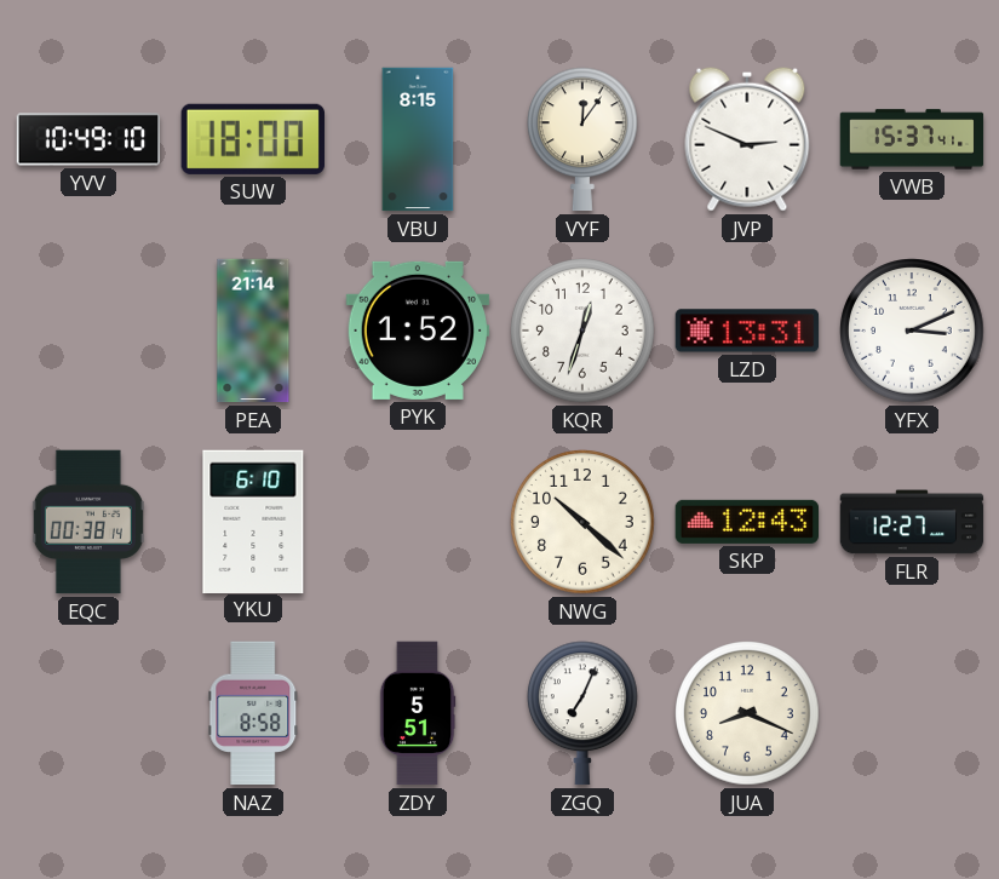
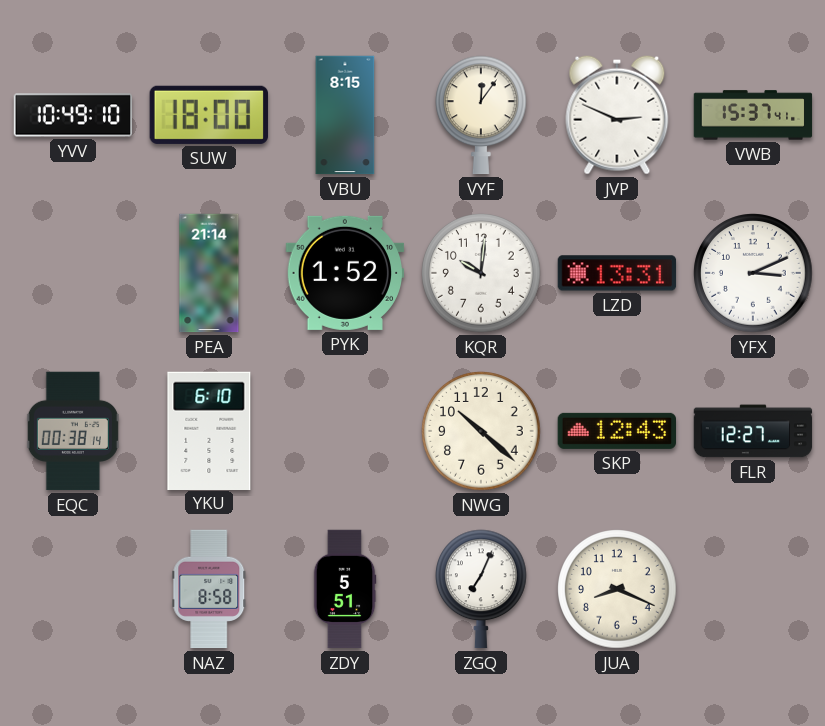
KQR: 12:33 -> 10:01 (481, 273)
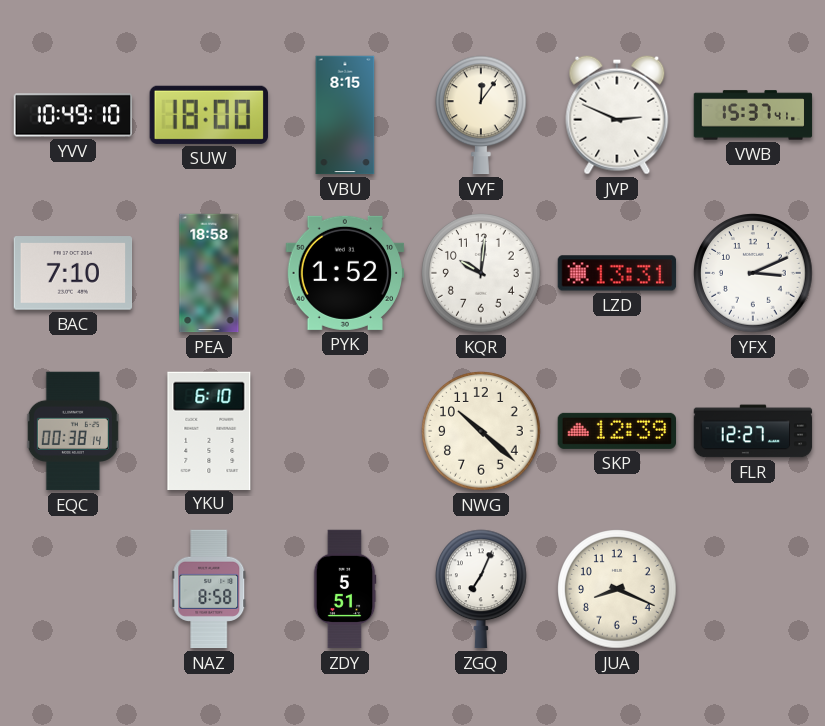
BAC: none -> 7:10 (73, 273)
PEA: 21:14 -> 18:58 (209, 273)
SKP: 12:43 -> 12:39 (616, 431)
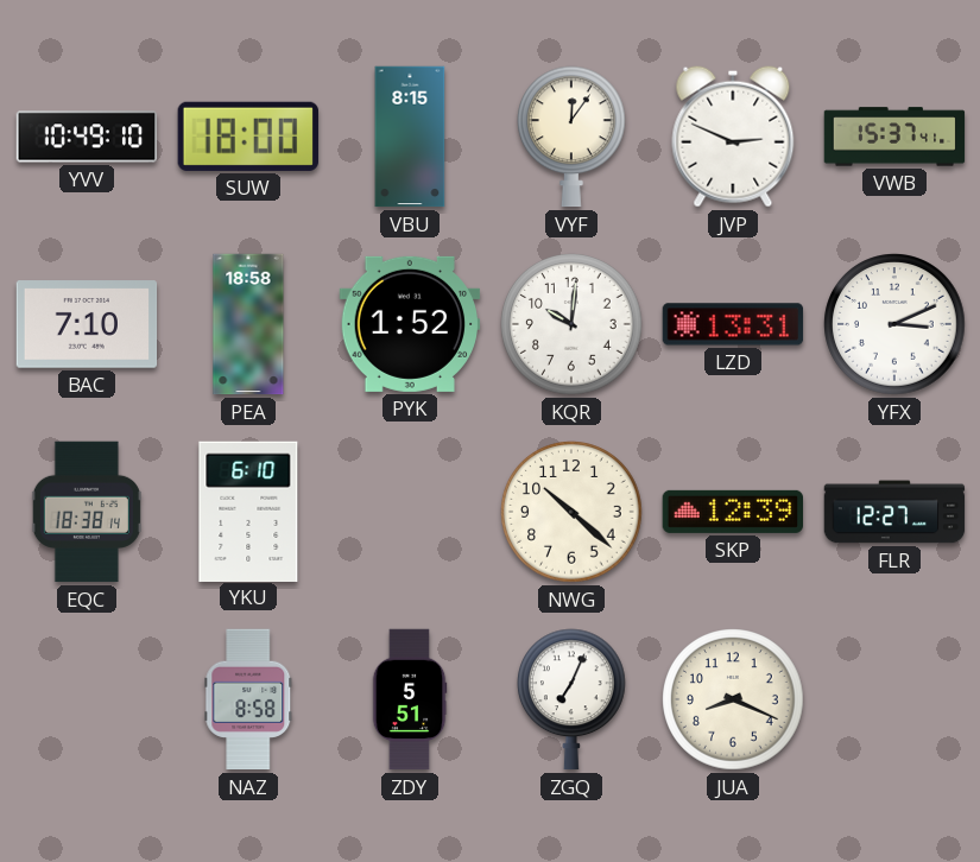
EQC: 00:38 -> 18:38 (87, 512)
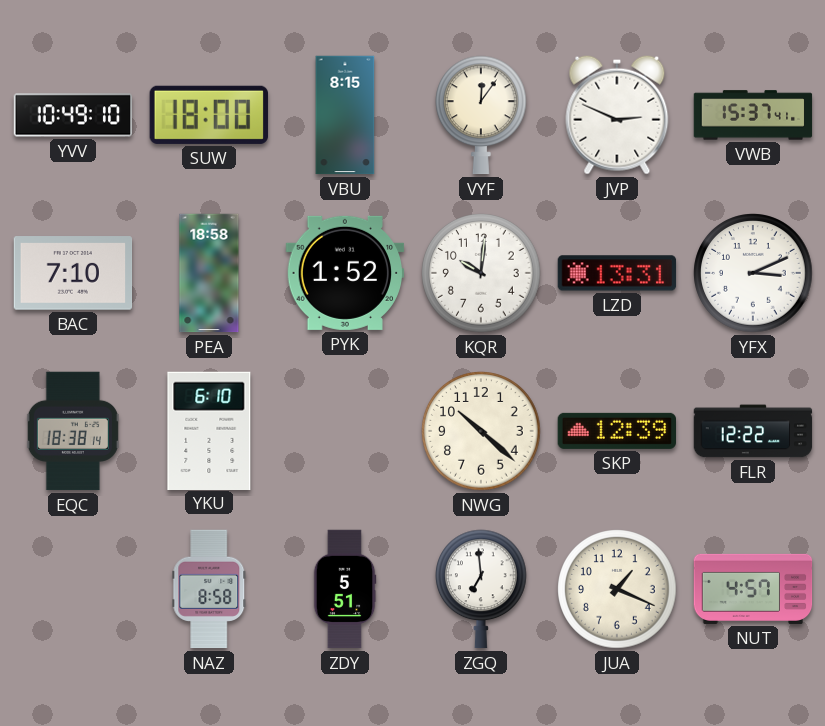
FLR: 12:27 -> 12:22 (753, 431)
ZGQ: 7:04 -> 6:59 (482, 589)
JUA: 8:19 -> 1:19 (617, 589)
NUT: none -> 4:57 (753, 589)
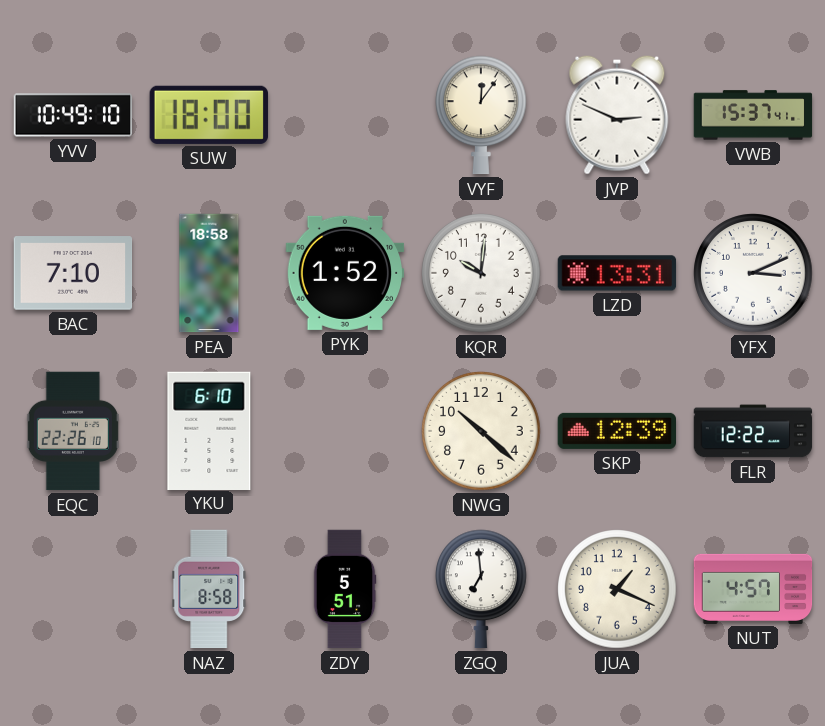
VBU: 8:15 -> none (345, 115)
EQC: 18:38 -> 22:26 (73, 431)
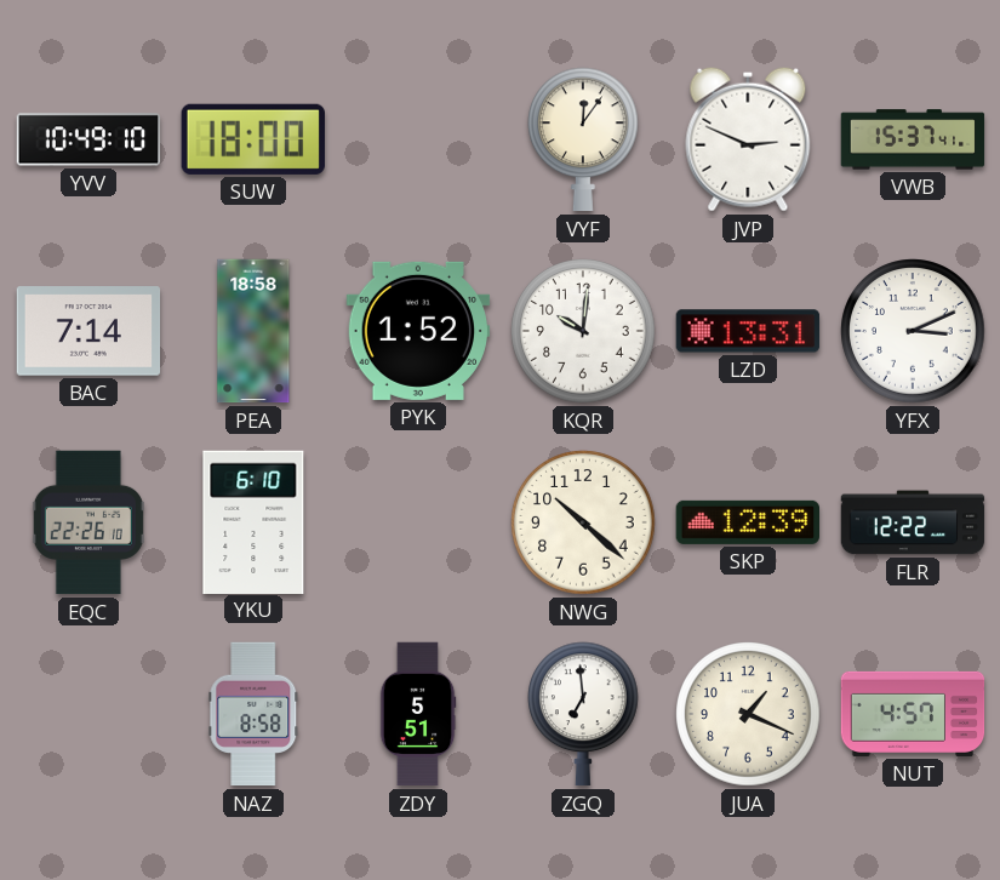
BAC: 7:10 -> 7:14 (88, 331)
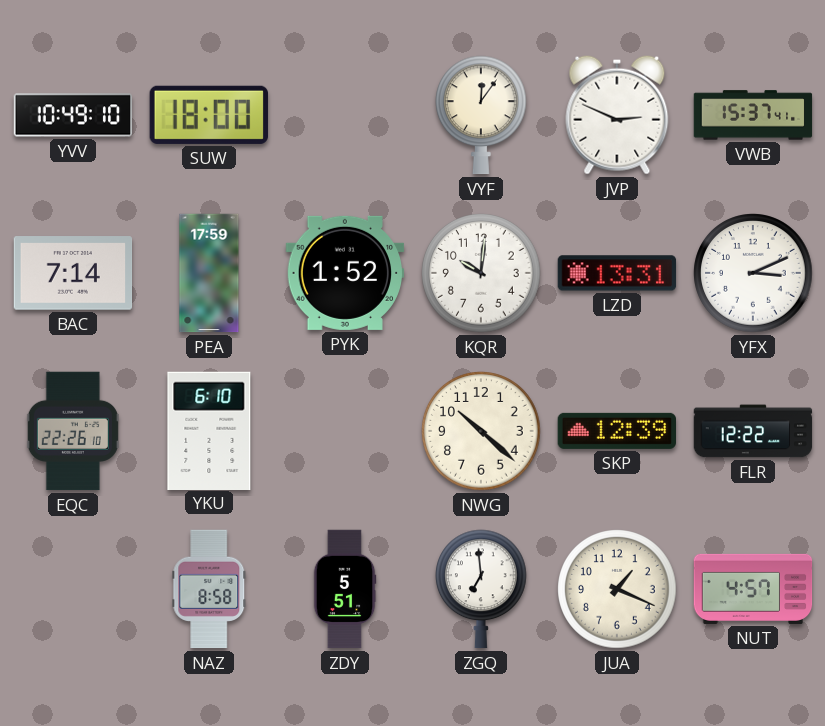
PEA: 18:58 -> 17:59 (209, 273)
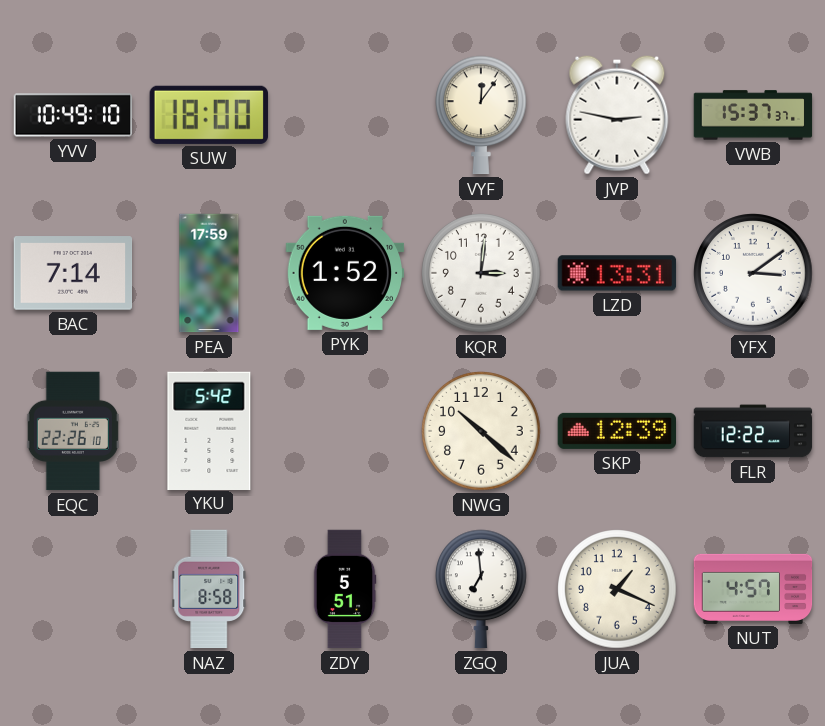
JVP: 2:49 -> 2:47 (617, 115)
VWB: 15:37:41 -> 15:37:37 (753, 115)
KQR: 10:01 -> 3:01 (481, 273)
YFX: 3:11 -> 3:09 (753, 273)
YKU: 6:10 -> 5:42 (209, 430)
